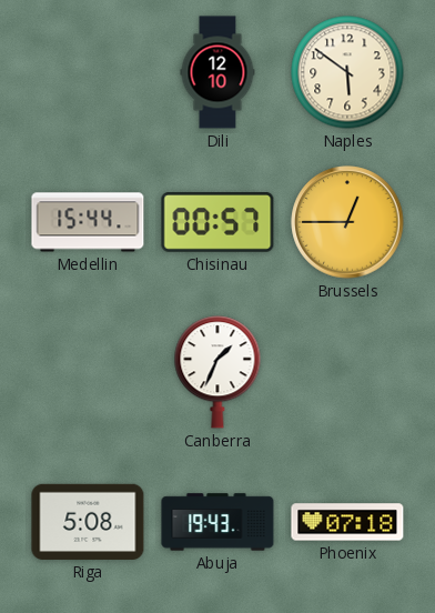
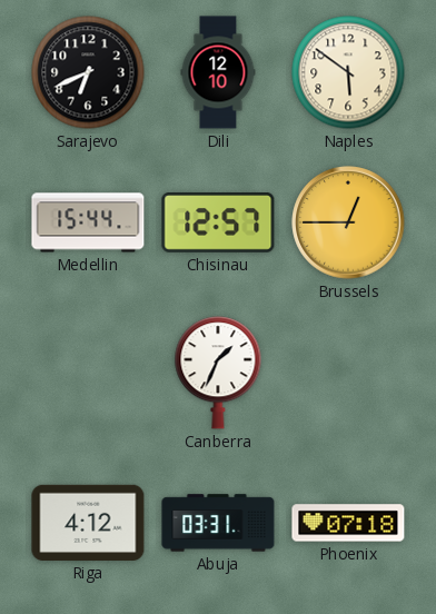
Sarajevo: none -> 6:41 (88, 72)
Chisinau: 00:57 -> 12:57 (218, 224)
Riga: 5:08 -> 4:12 (88, 523)
Abuja: 19:43 -> 03:31 (218, 523)
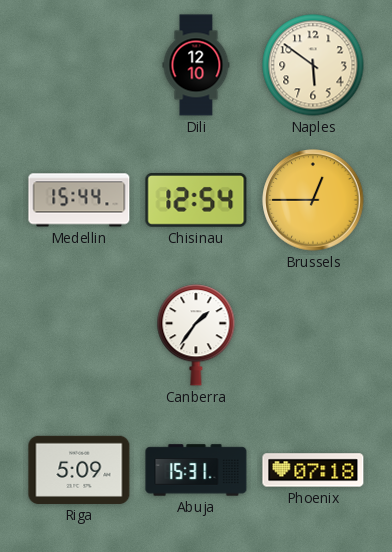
Sarajevo: 6:41 -> none (88, 72)
Chisinau: 12:57 -> 12:54 (196, 201)
Canberra: 1:34 -> 1:36 (196, 335)
Riga: 4:12 -> 5:09 (79, 470)
Abuja: 03:31 -> 15:31 (196, 470)
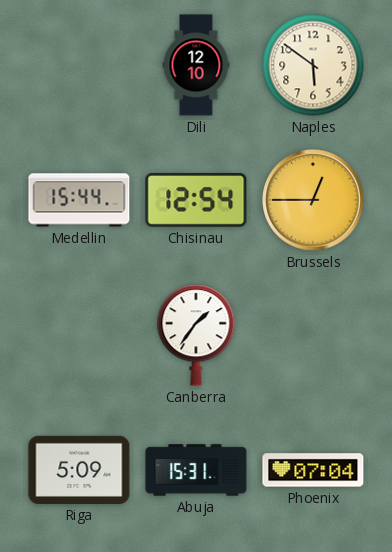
Phoenix: 07:18 -> 07:04 (313, 470)
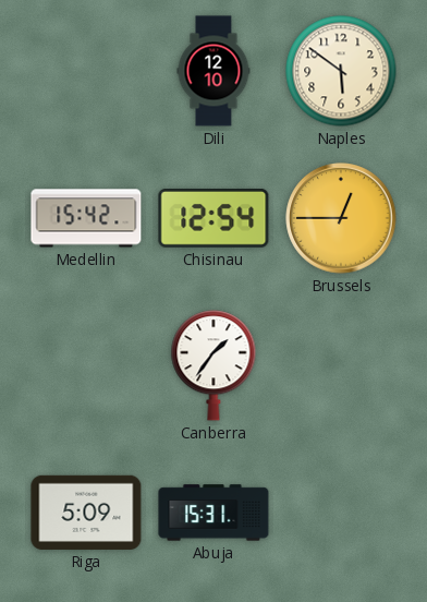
Medellin: 15:44 -> 15:42 (86, 218)
Phoenix: 07:04 -> none (313, 470)
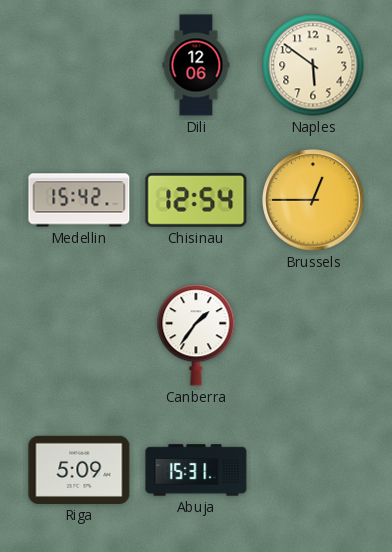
Dili: 12:10 -> 12:06 (196, 65)
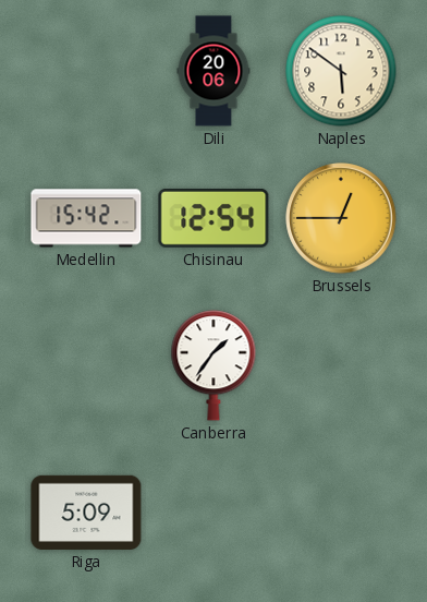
Dili: 12:06 -> 20:06 (213, 71)
Abuja: 15:31 -> none (196, 470)
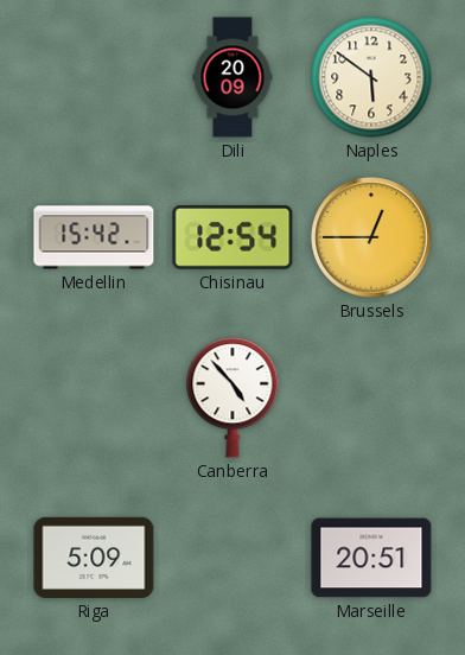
Dili: 20:06 -> 20:09 (232, 77)
Canberra: 1:36 -> 4:53 (232, 398)
Marseille: none -> 20:51 (371, 558)
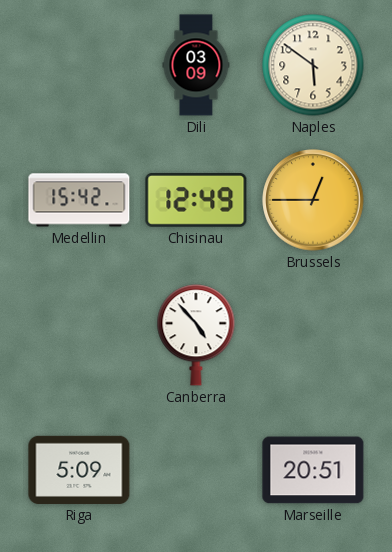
Dili: 20:09 -> 03:09 (196, 65)
Chisinau: 12:54 -> 12:49 (196, 201)
